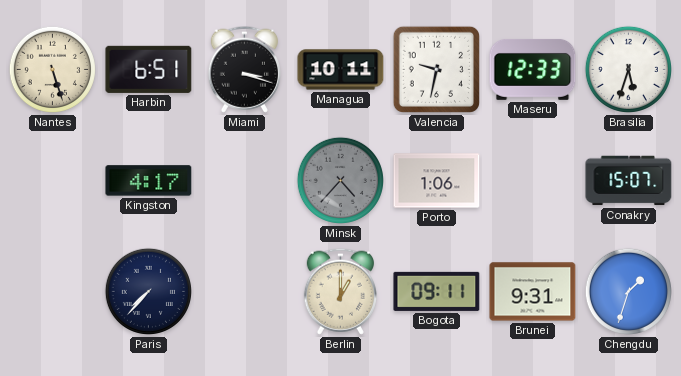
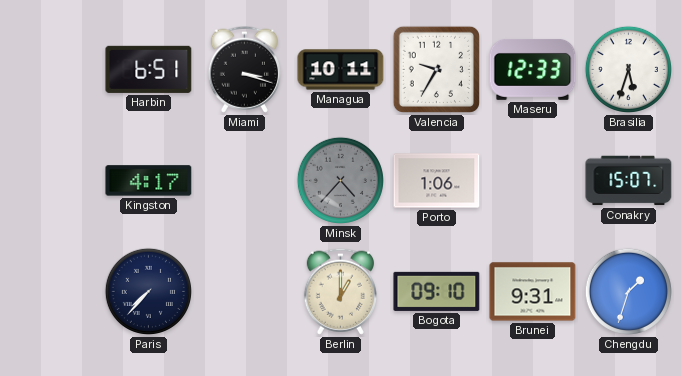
Nantes: 5:27 -> none (52, 69)
Valencia: 9:32 -> 9:35 (436, 69)
Bogota: 09:11 -> 09:10 (437, 291)
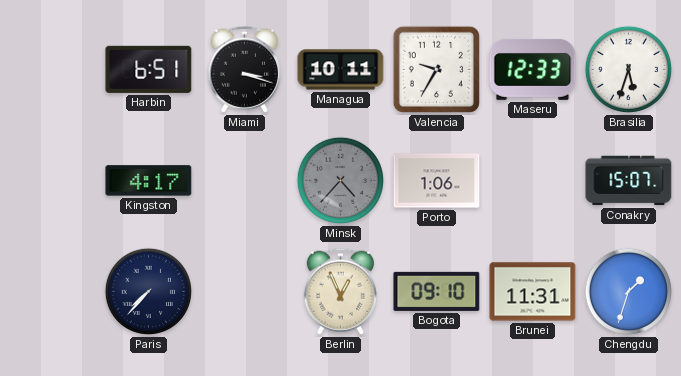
Berlin: 1:00 -> 12:56 (340, 291)
Brunei: 9:31 -> 11:31 (533, 292)
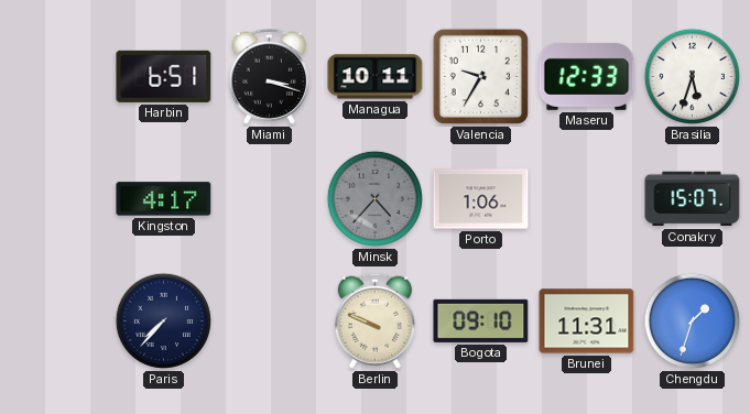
Berlin: 12:56 -> 9:49 (374, 320)
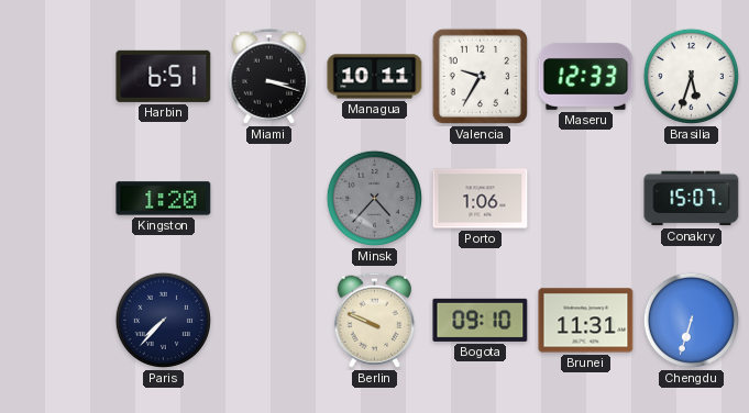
Kingston: 4:17 -> 1:20 (164, 199)
Chengdu: 1:33 -> 6:33 (691, 320)
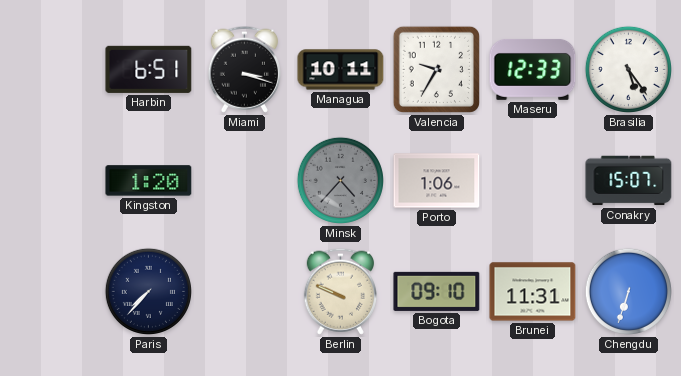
Brasilia: 5:33 -> 5:24 (628, 69)
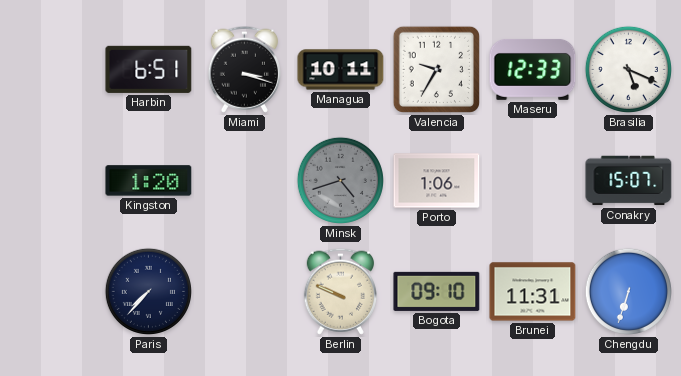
Brasilia: 5:24 -> 5:19 (628, 69)
Minsk: 4:37 -> 4:42 (340, 180)
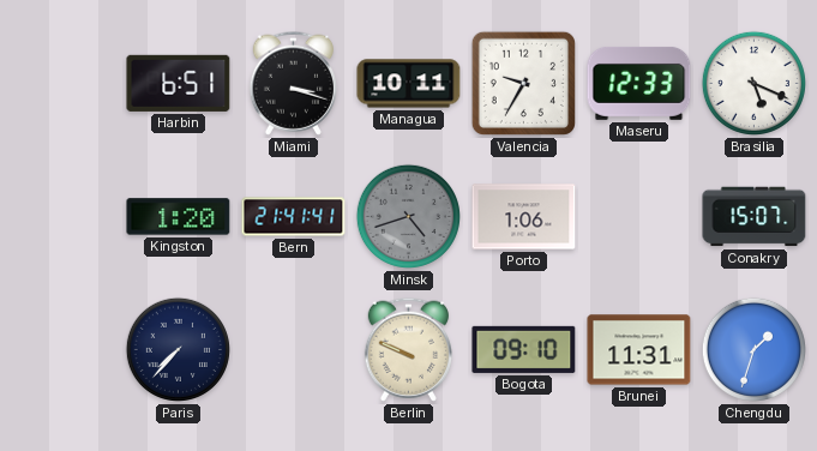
Bern: none -> 21:41 (294, 217)
Chengdu: 6:33 -> 1:33 (753, 349)
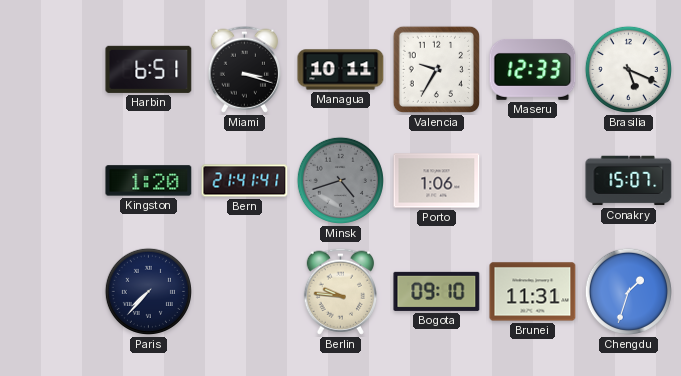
Berlin: 9:49 -> 9:46 (340, 291)
